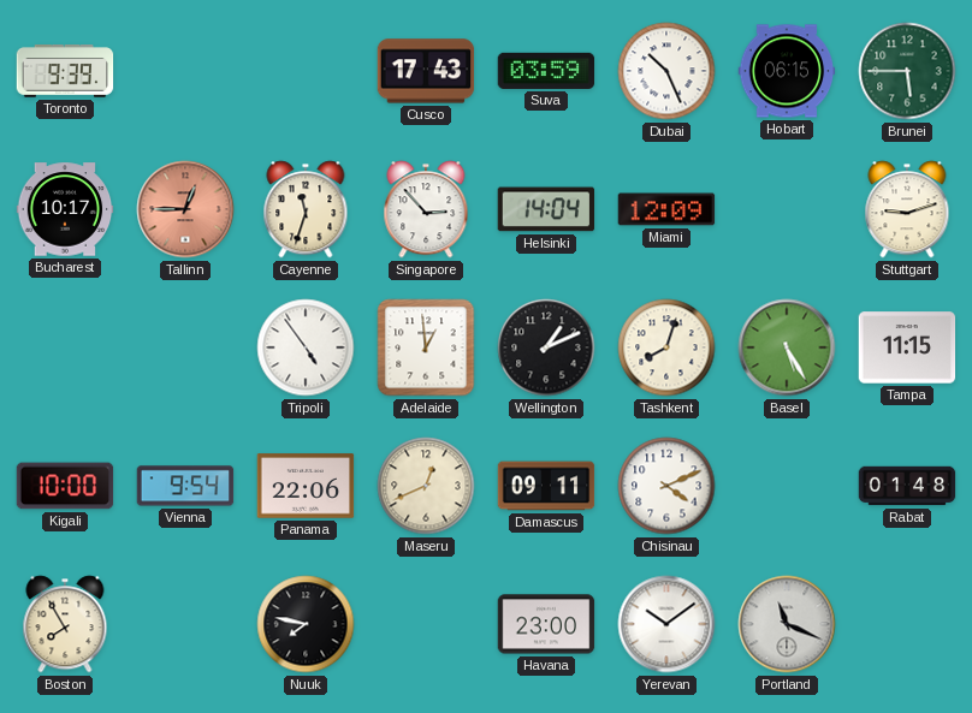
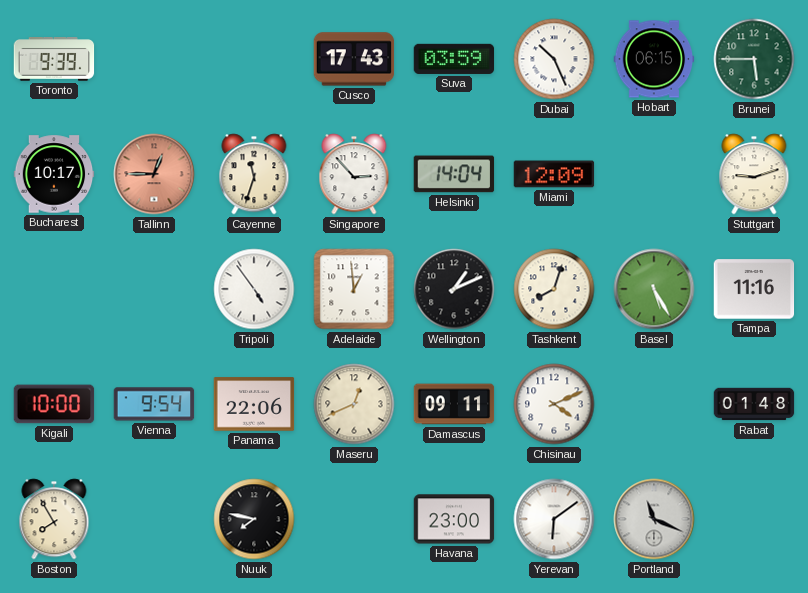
Tampa: 11:15 -> 11:16 (754, 289)
Yerevan: 10:09 -> 6:09 (554, 519)
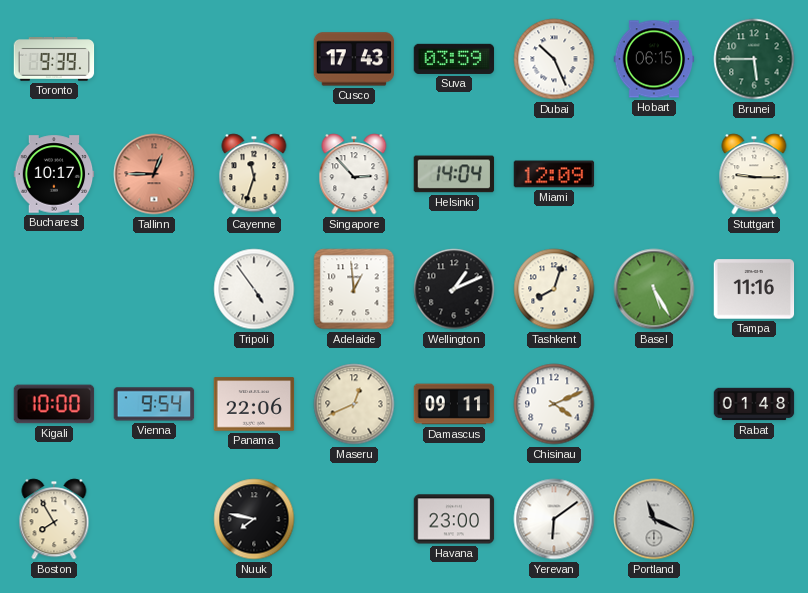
Stuttgart: 9:12 -> 9:15 (754, 174)
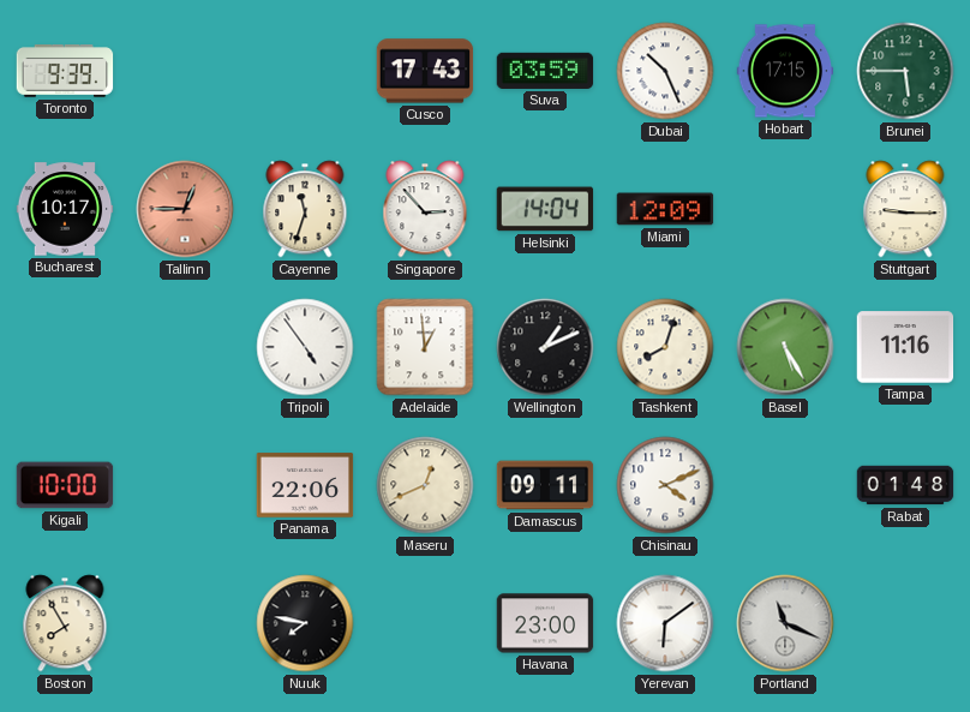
Hobart: 06:15 -> 17:15 (785, 71)
Vienna: 9:54 -> none (154, 404)
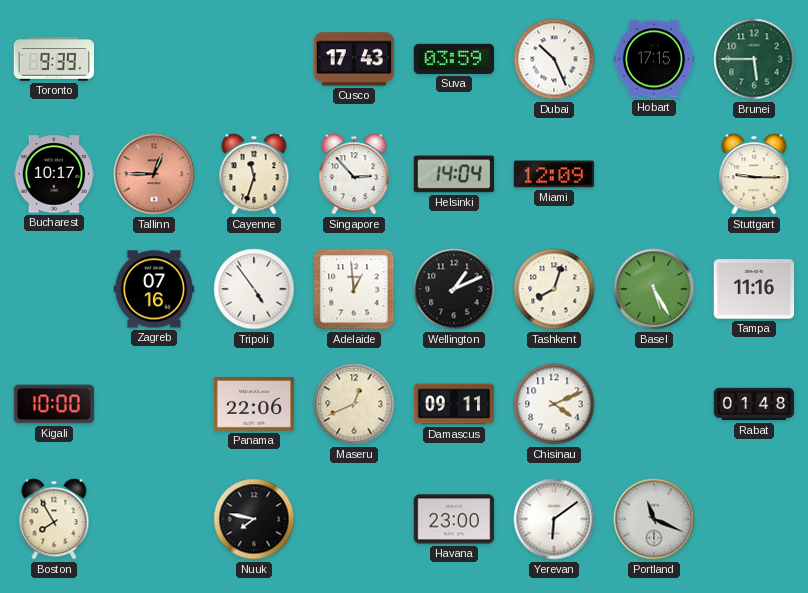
Zagreb: none -> 07:16 (154, 289)
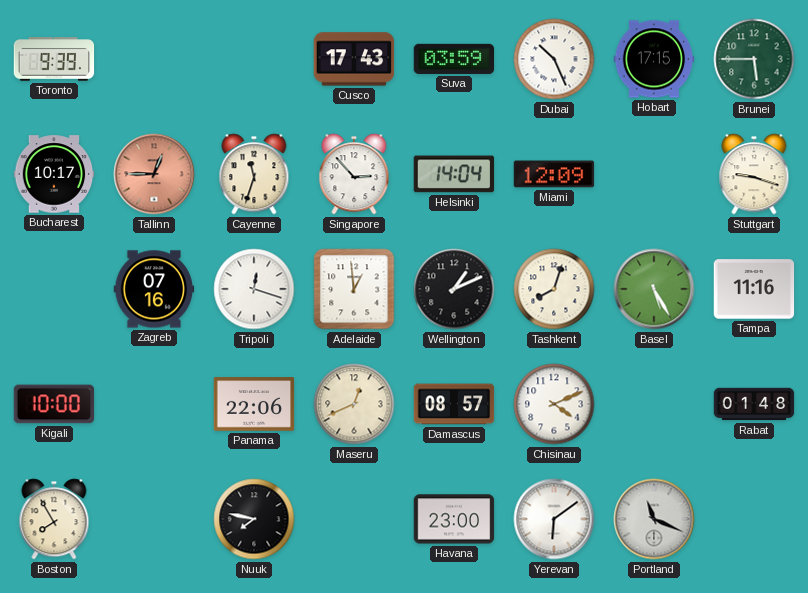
Stuttgart: 9:15 -> 9:18 (754, 174)
Tripoli: 4:54 -> 12:18 (254, 289)
Damascus: 09:11 -> 08:57 (454, 404)
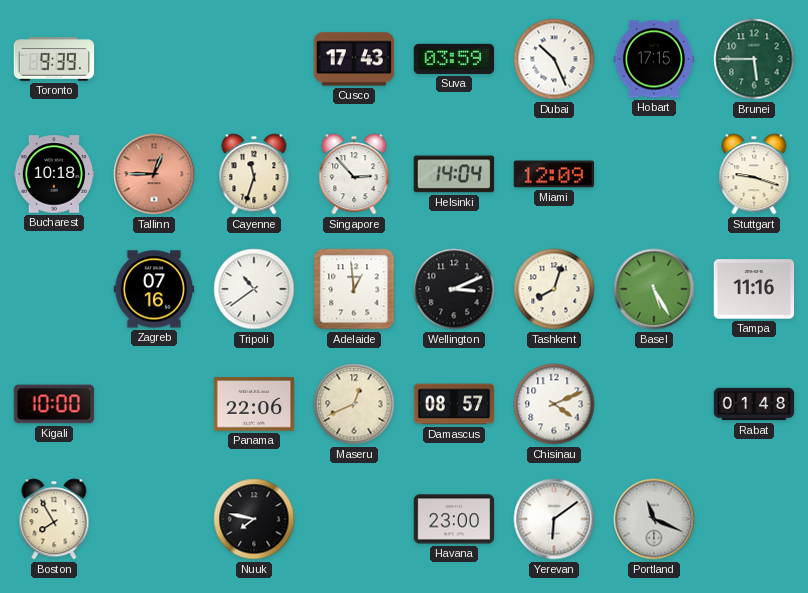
Bucharest: 10:17 -> 10:18 (54, 174)
Tripoli: 12:18 -> 10:39 (254, 289)
Wellington: 1:11 -> 3:11 (454, 289)
